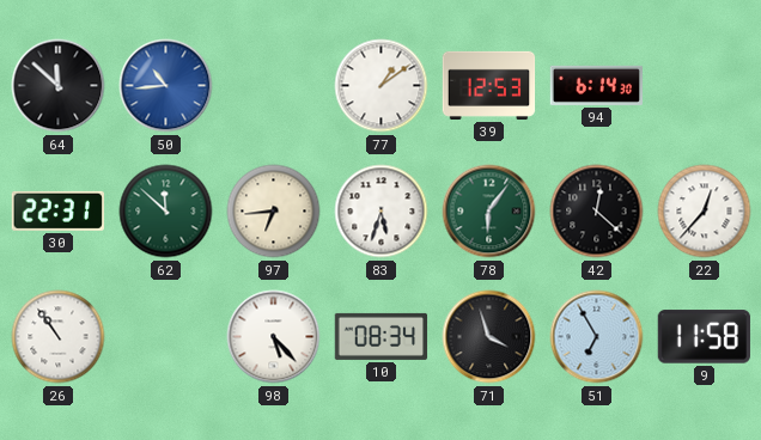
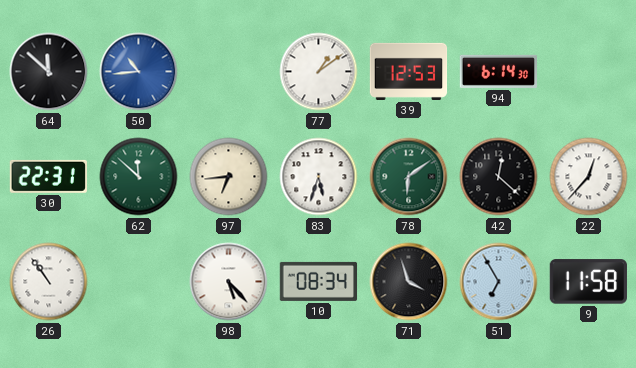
78: 6:06 -> 6:09 (409, 177)
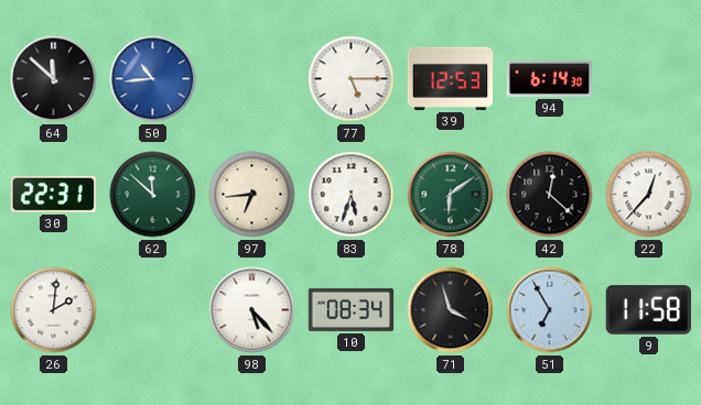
77: 1:09 -> 5:15 (352, 79)
26: 10:54 -> 2:01 (54, 310)
